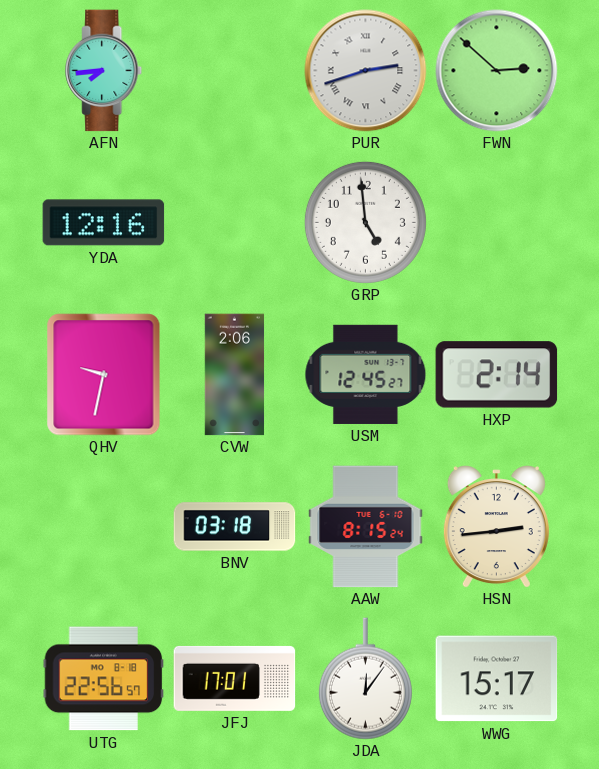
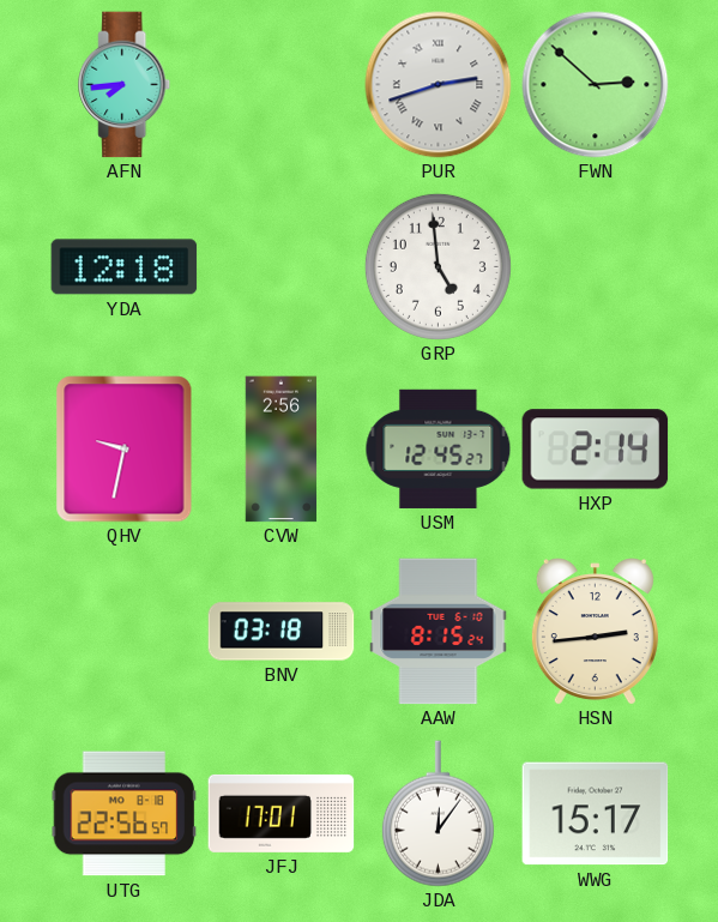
YDA: 12:16 -> 12:18 (125, 267)
CVW: 2:06 -> 2:56 (282, 450)
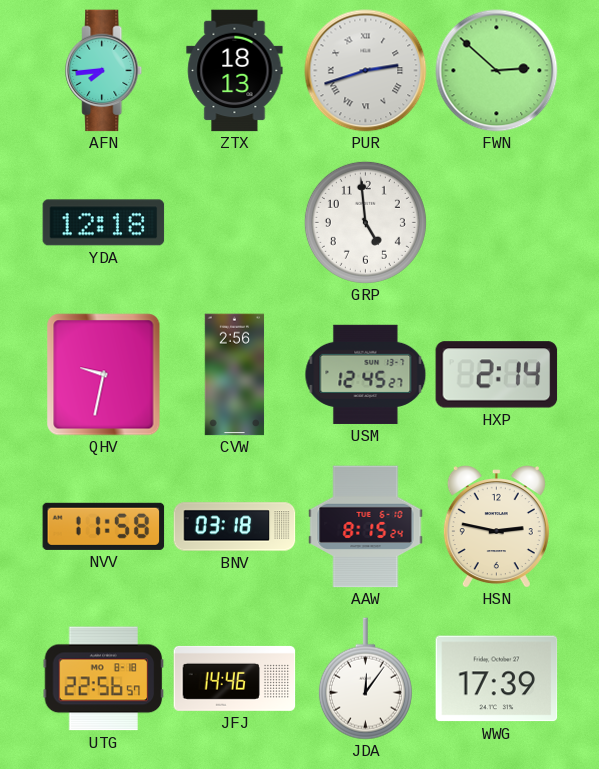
ZTX: none -> 18:13 (235, 71)
NVV: none -> 11:58 (104, 526)
HSN: 2:44 -> 2:47 (496, 527)
JFJ: 17:01 -> 14:46 (235, 678)
WWG: 15:17 -> 17:39 (497, 679)
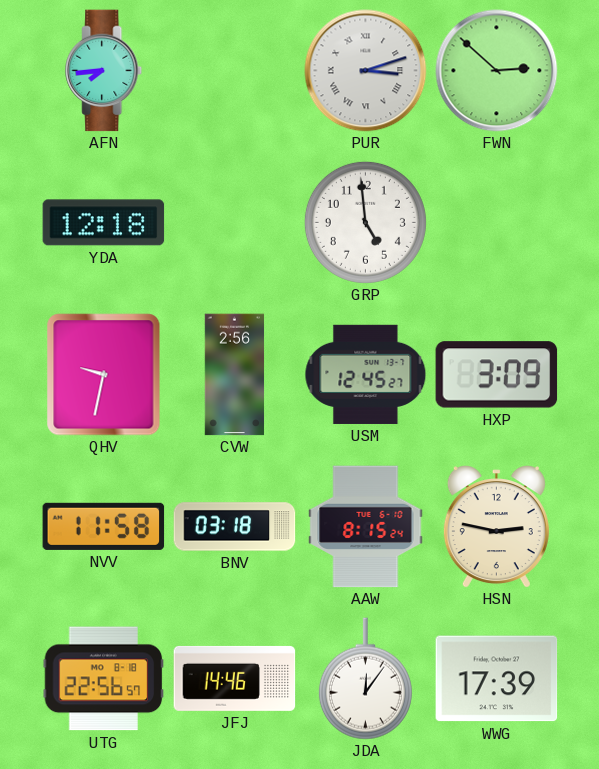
ZTX: 18:13 -> none (235, 71)
PUR: 2:42 -> 3:12 (366, 71)
HXP: 2:14 -> 3:09 (497, 375)
